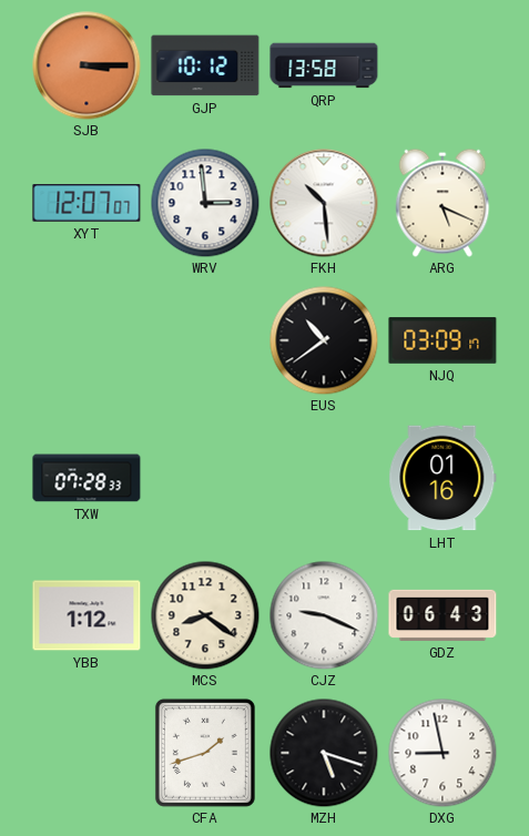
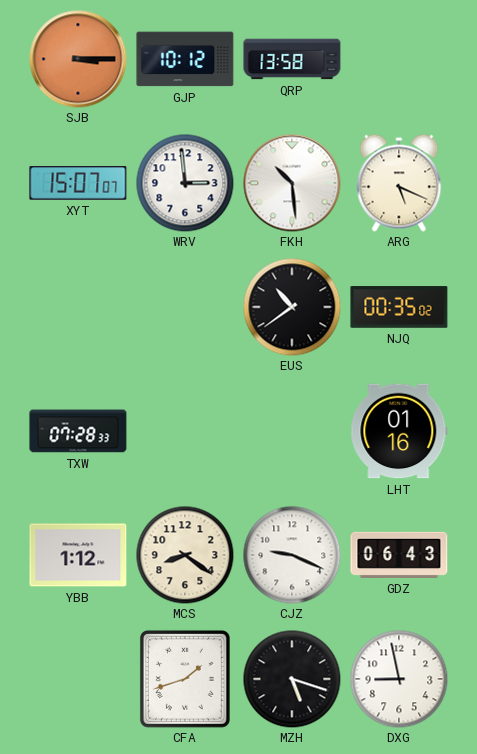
XYT: 12:07 -> 15:07 (78, 183)
NJQ: 03:09 -> 00:35 (399, 307)
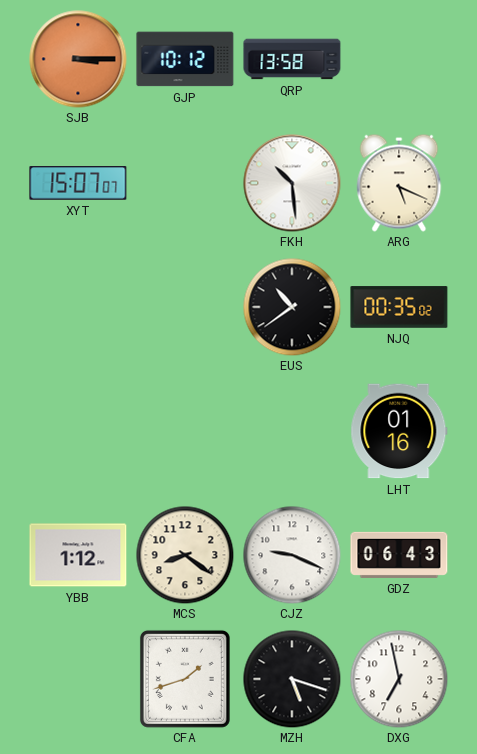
WRV: 2:59 -> none (185, 183)
TXW: 07:28 -> none (78, 431)
DXG: 8:58 -> 6:58 (399, 679)
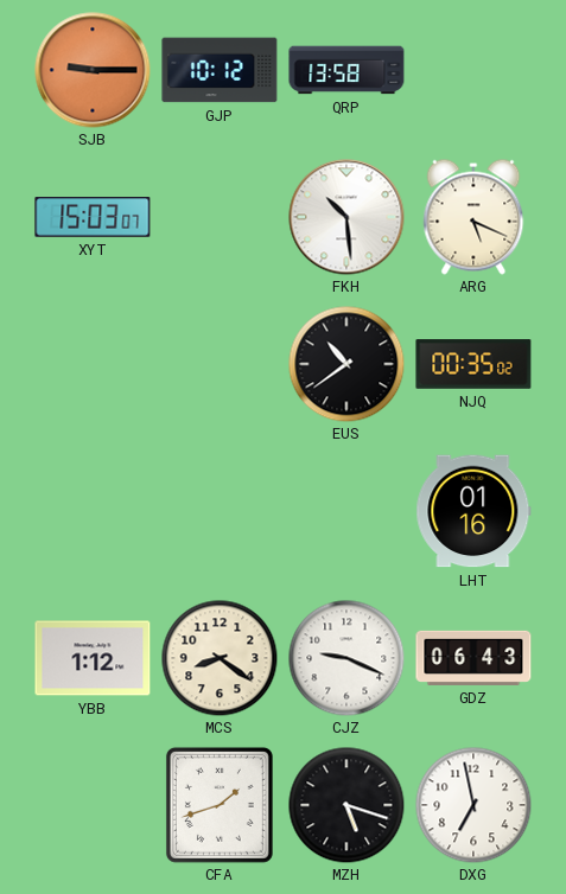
SJB: 3:15 -> 9:15 (93, 70)
XYT: 15:07 -> 15:03 (93, 217)
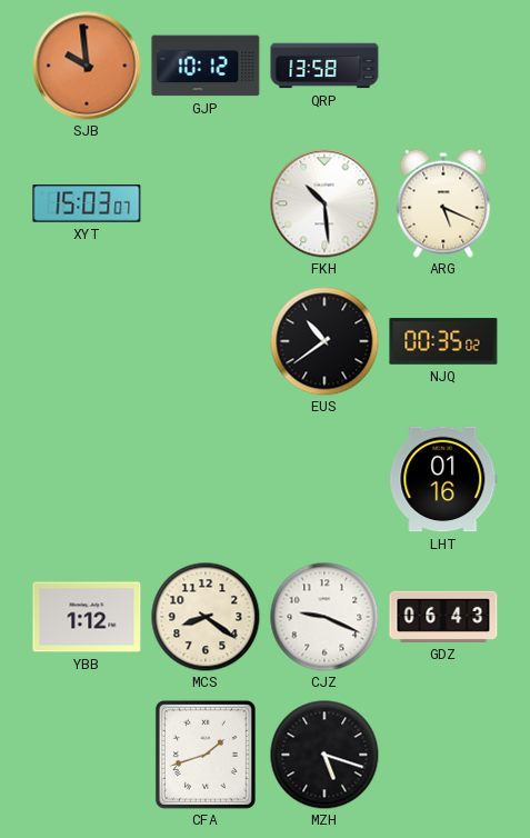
SJB: 9:15 -> 9:59 (87, 66)
DXG: 6:58 -> none (473, 805)
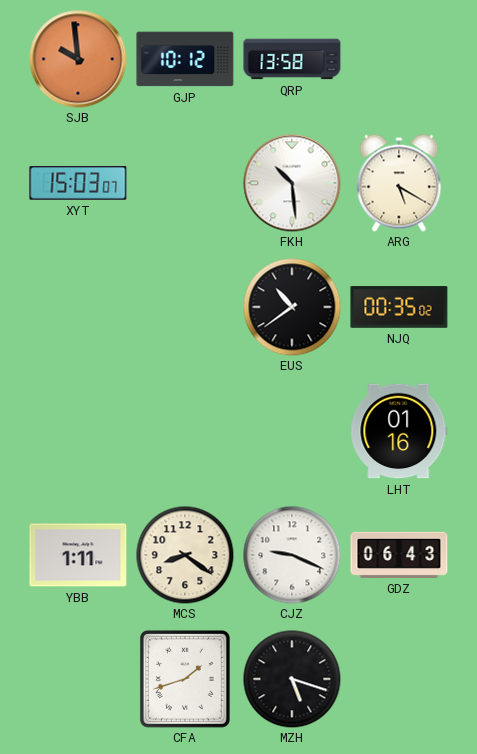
ARG: 5:19 -> 5:20 (399, 183)
YBB: 1:12 -> 1:11 (78, 555)
